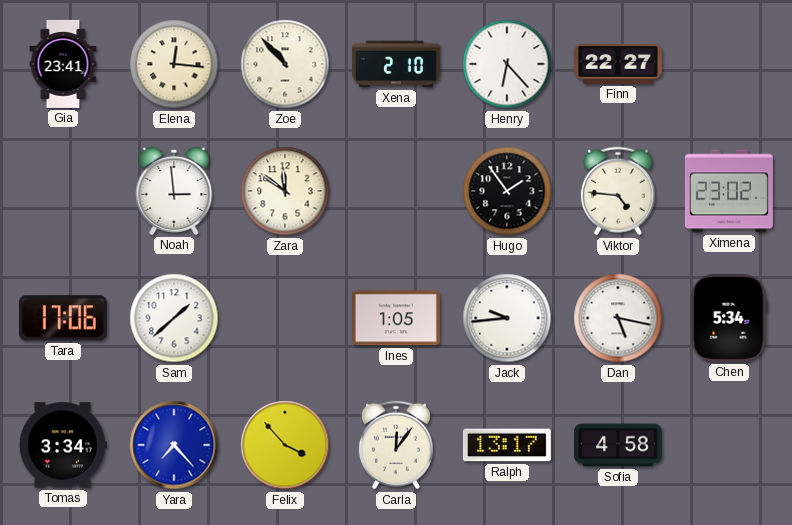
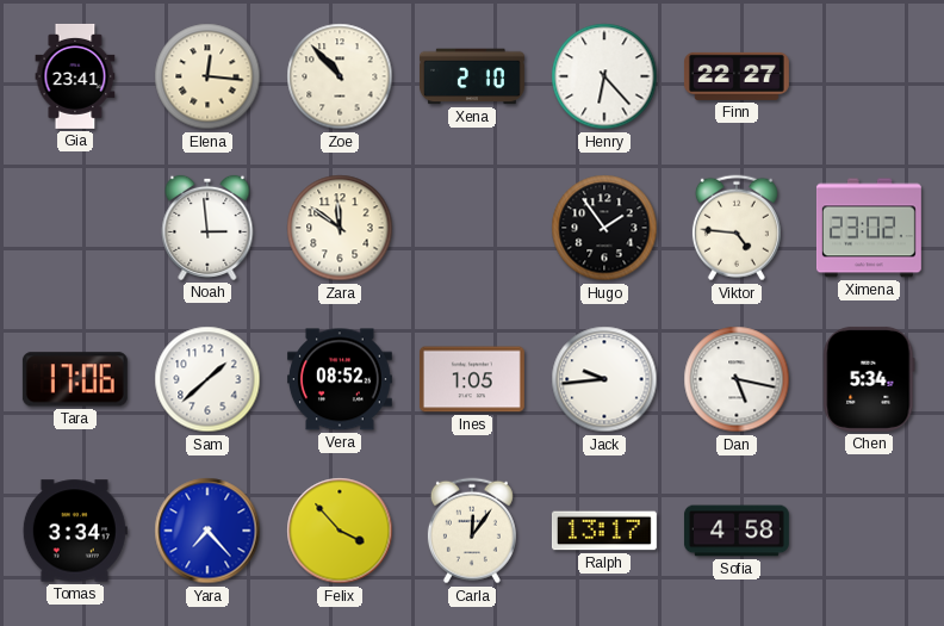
Vera: none -> 08:52 (340, 379)
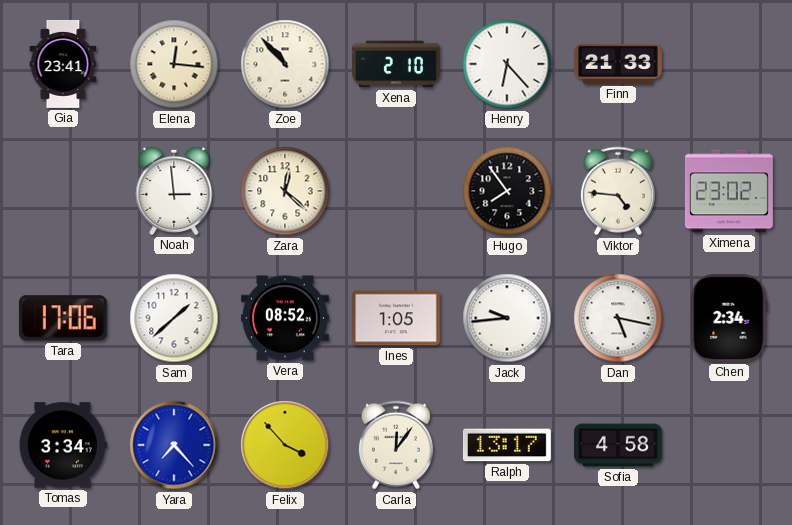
Finn: 22:27 -> 21:33 (618, 64)
Zara: 11:51 -> 12:22 (285, 191)
Hugo: 1:54 -> 7:54 (507, 191)
Chen: 5:34 -> 2:34 (729, 318)
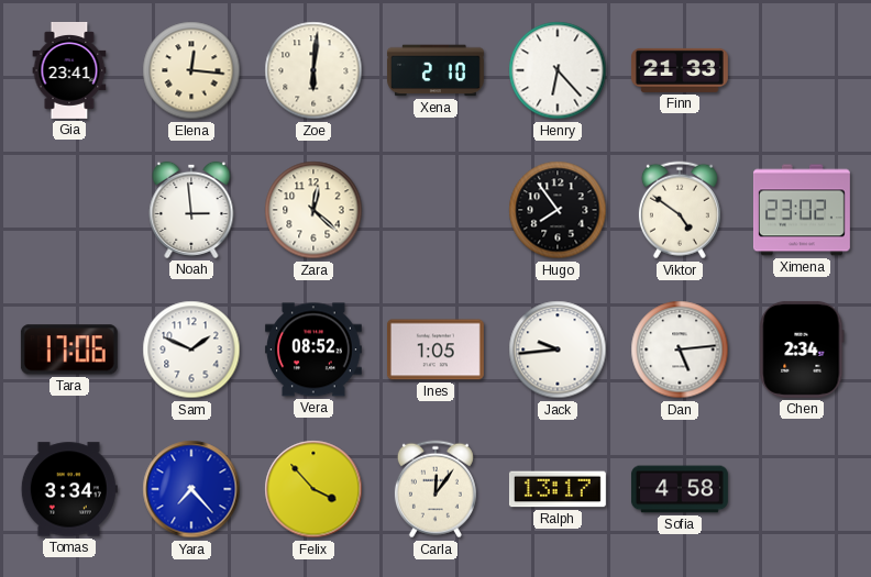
Zoe: 10:53 -> 6:01 (313, 70)
Viktor: 4:46 -> 4:51 (680, 210)
Sam: 1:38 -> 1:49 (191, 349)
Dan: 5:17 -> 5:14 (680, 349)
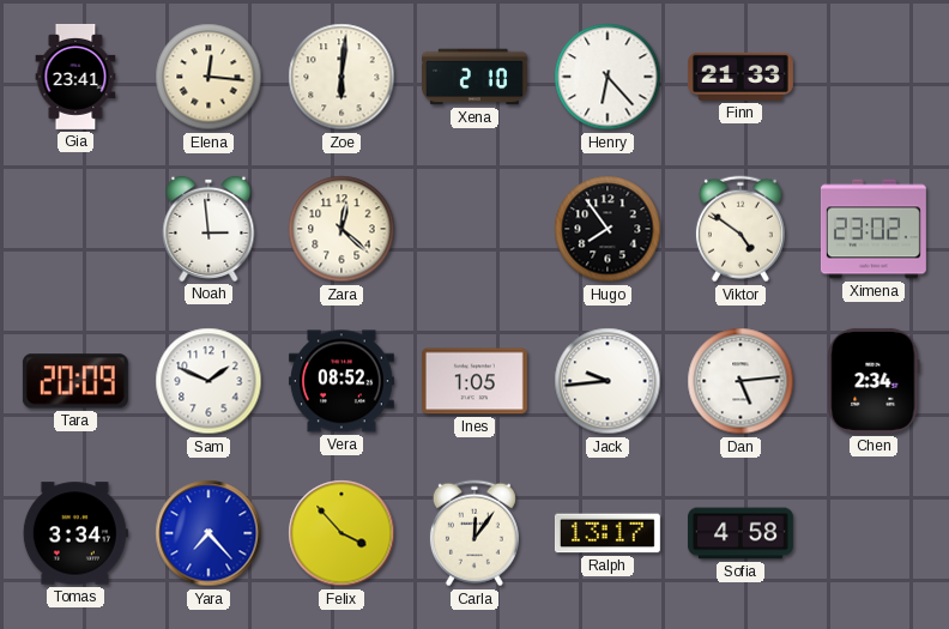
Tara: 17:06 -> 20:09 (75, 381)
